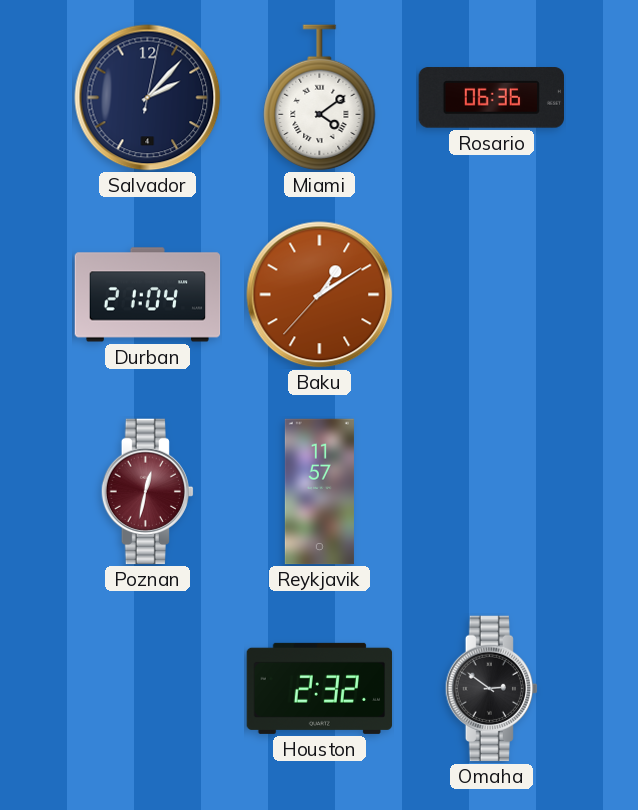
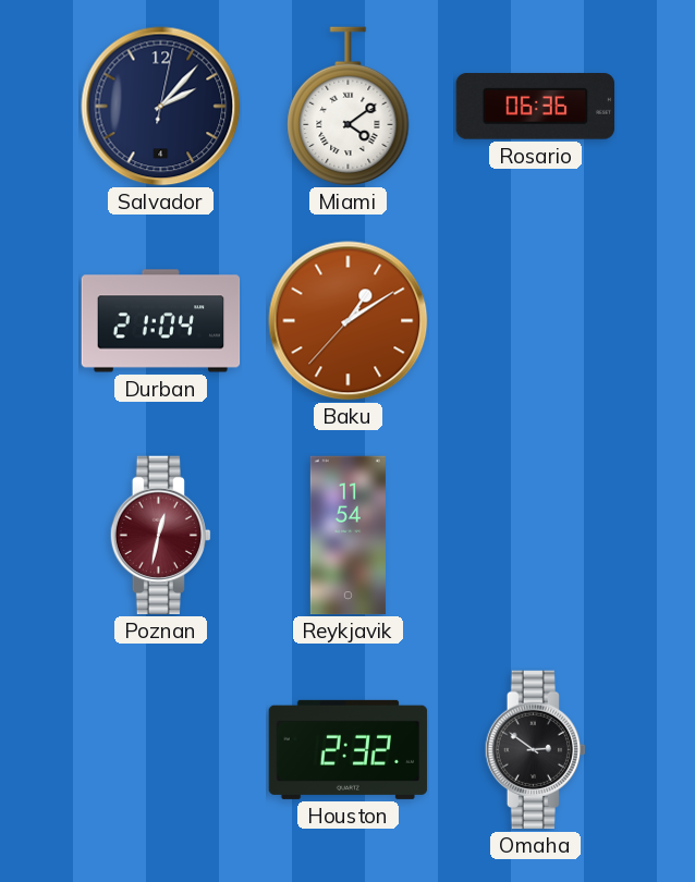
Reykjavik: 11:57 -> 11:54 (347, 536)
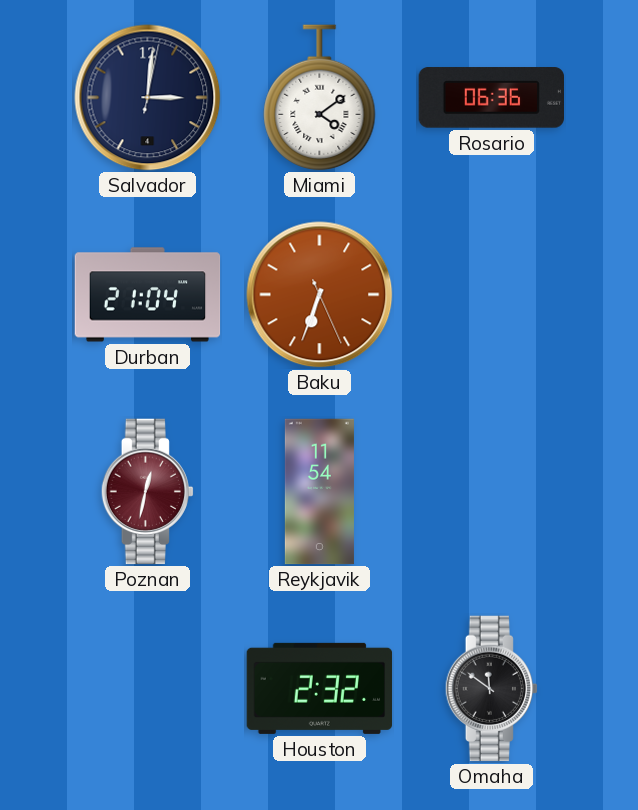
Salvador: 2:07 -> 3:01 (148, 98)
Baku: 1:09 -> 6:33 (320, 295)
Omaha: 2:51 -> 11:51 (491, 689)
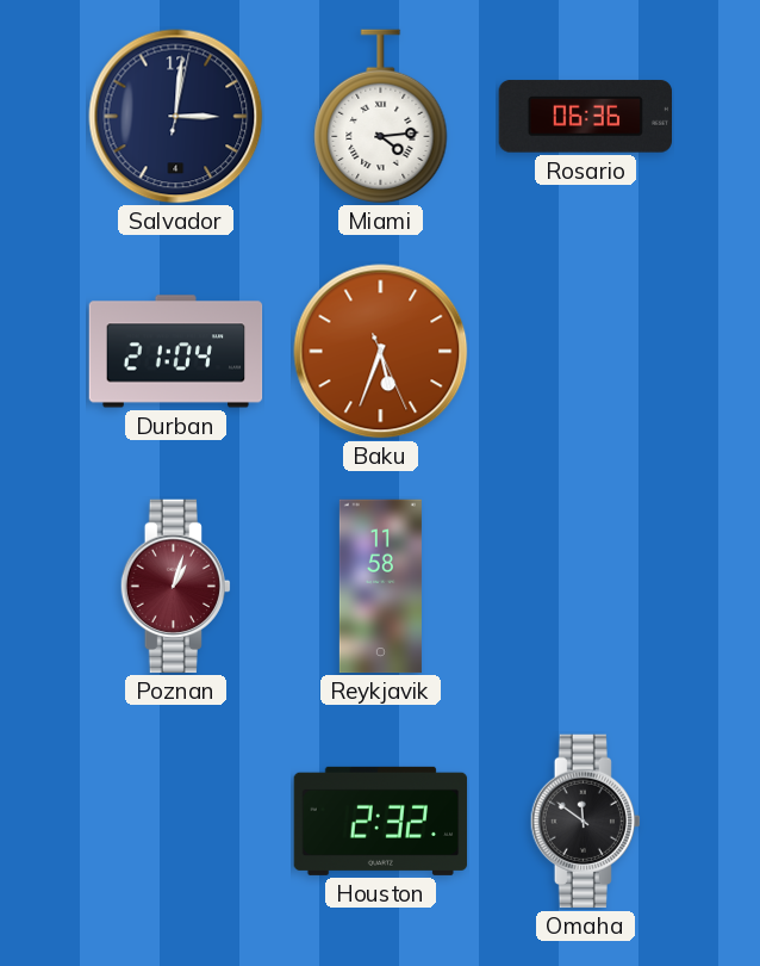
Miami: 4:09 -> 4:14 (381, 117)
Baku: 6:33 -> 5:33 (381, 352)
Poznan: 12:32 -> 1:03 (175, 587)
Reykjavik: 11:54 -> 11:58 (380, 587)
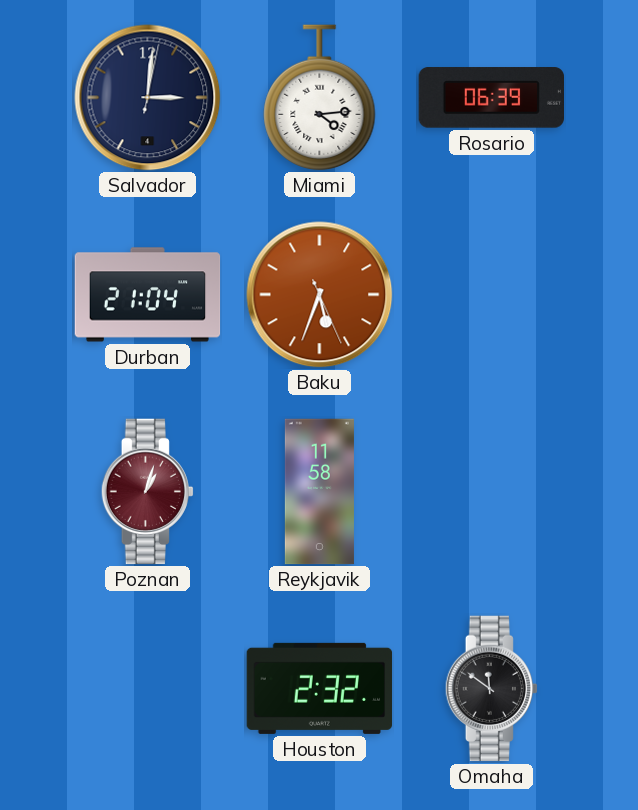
Rosario: 06:36 -> 06:39 (492, 98)
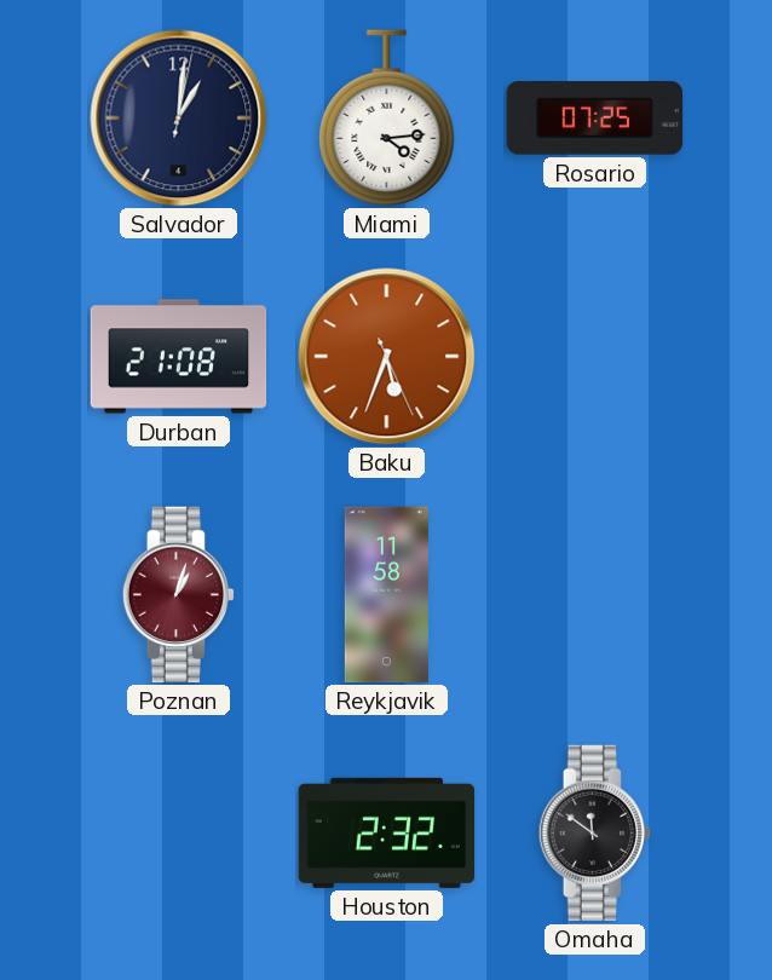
Salvador: 3:01 -> 1:01 (179, 119)
Rosario: 06:39 -> 07:25 (595, 119)
Durban: 21:04 -> 21:08 (179, 357)
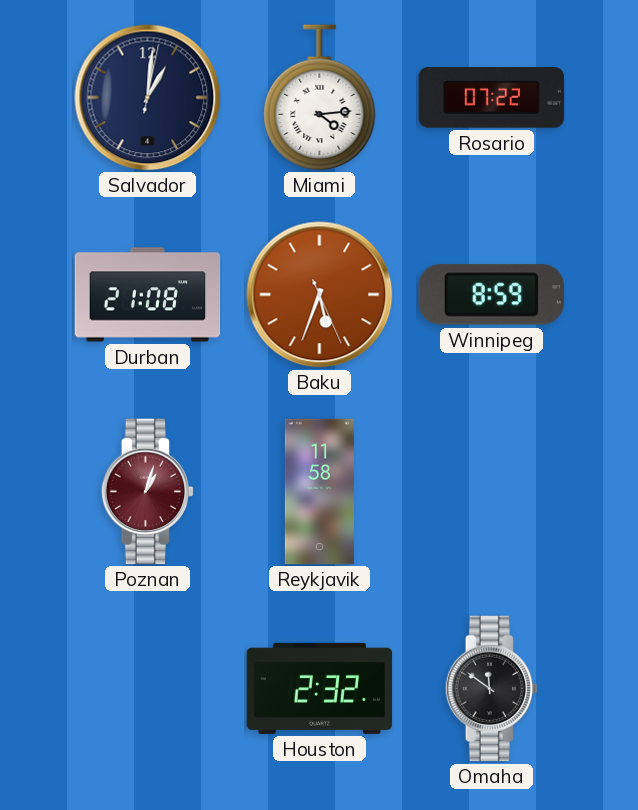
Rosario: 07:25 -> 07:22 (492, 98)
Winnipeg: none -> 8:59 (491, 295)
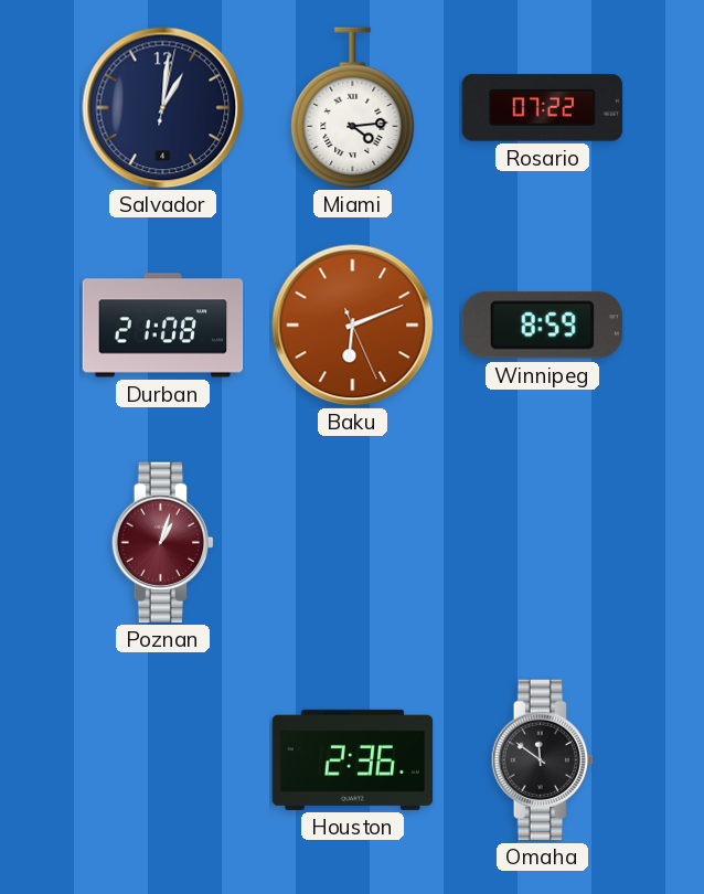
Baku: 5:33 -> 6:11 (353, 326)
Reykjavik: 11:58 -> none (319, 492)
Houston: 2:32 -> 2:36 (353, 759)
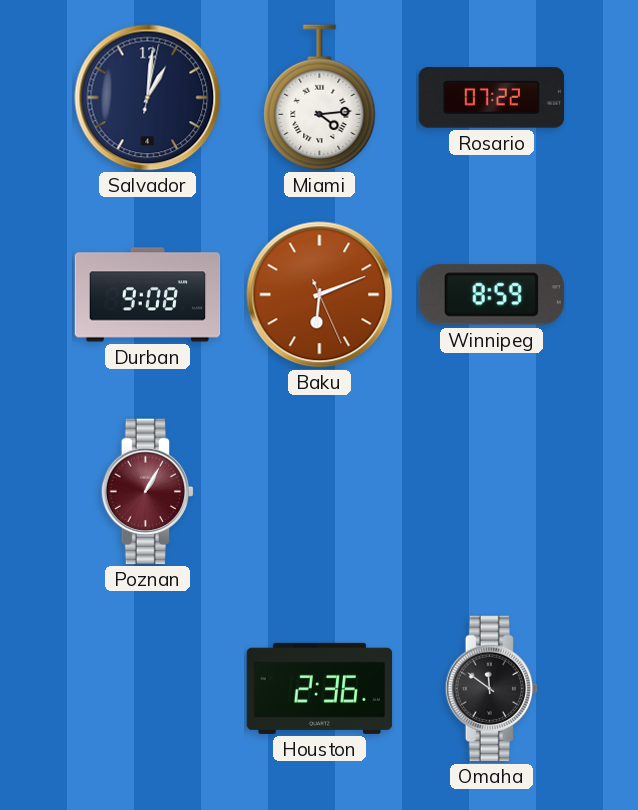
Durban: 21:08 -> 9:08 (148, 295)
Poznan: 1:03 -> 1:05 (147, 492)
